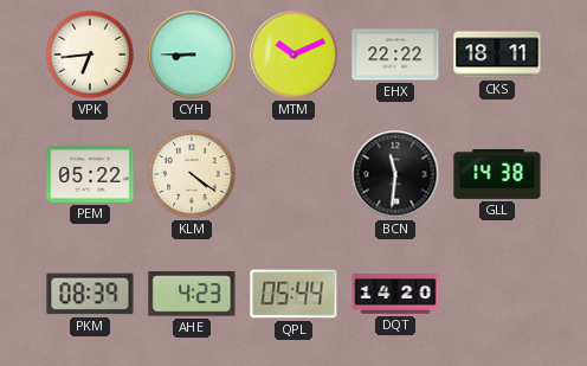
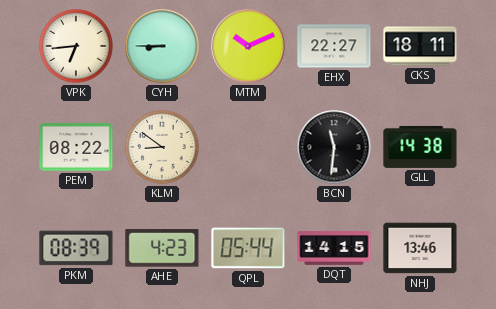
EHX: 22:22 -> 22:27 (334, 46)
PEM: 05:22 -> 08:22 (76, 148)
KLM: 4:21 -> 8:51 (162, 147)
DQT: 14:20 -> 14:15 (334, 248)
NHJ: none -> 13:46 (420, 248)
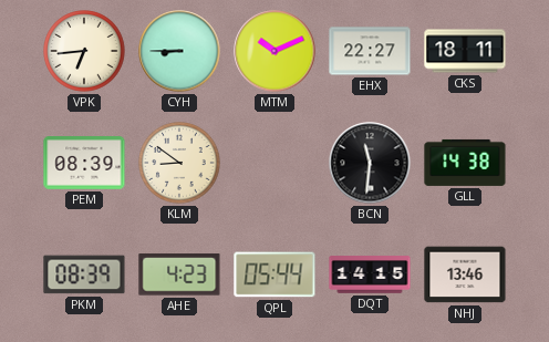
PEM: 08:22 -> 08:39 (84, 164)
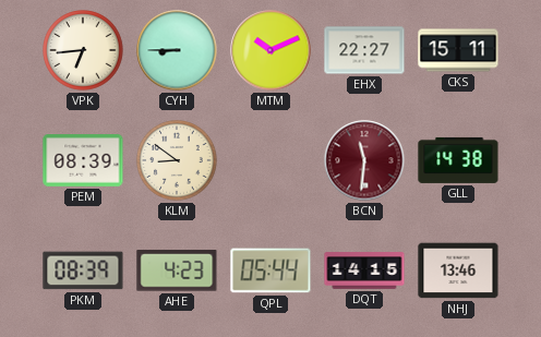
CKS: 18:11 -> 15:11 (458, 50)
BCN dial: black -> burgundy (364, 160)
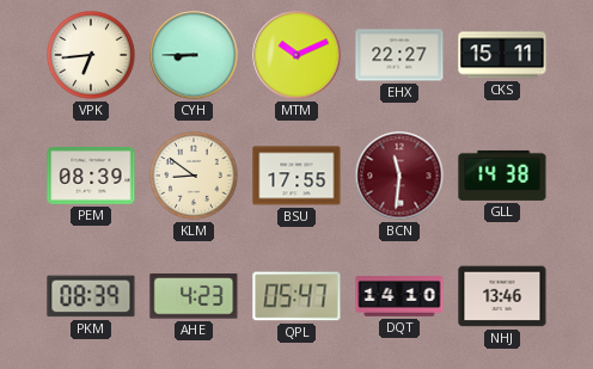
BSU: none -> 17:55 (296, 176)
QPL: 05:44 -> 05:47 (296, 296)
DQT: 14:15 -> 14:10 (399, 296)
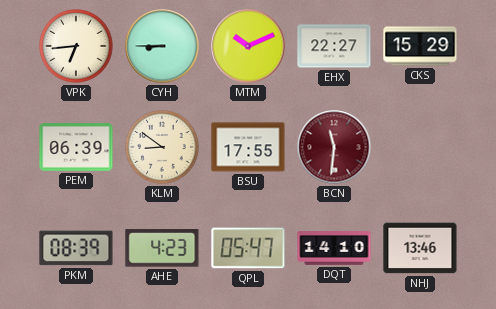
CKS: 15:11 -> 15:29 (420, 46)
PEM: 08:39 -> 06:39 (76, 148)
GLL: 14:38 -> none (502, 176)
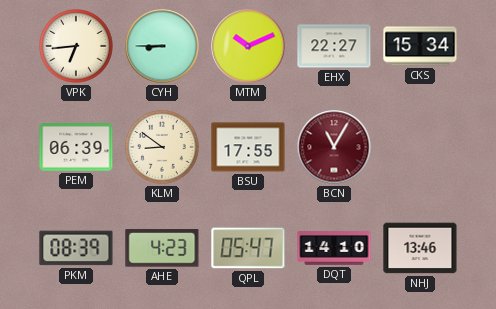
CKS: 15:29 -> 15:34 (420, 46)
BCN: 11:31 -> 11:05 (334, 147)
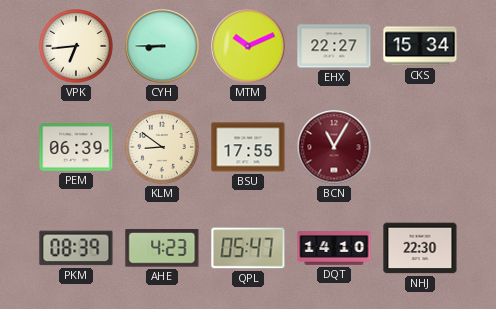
NHJ: 13:46 -> 22:30 (420, 248)
